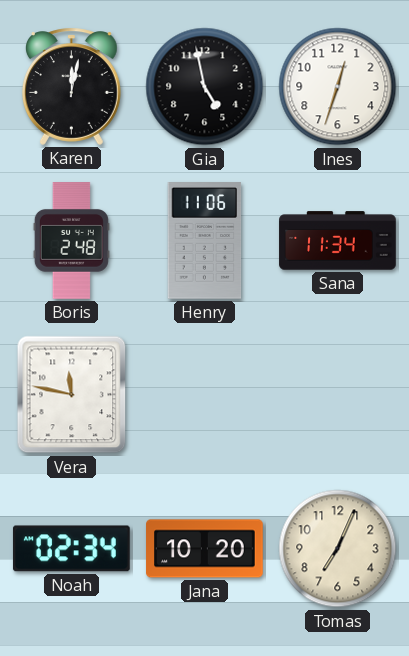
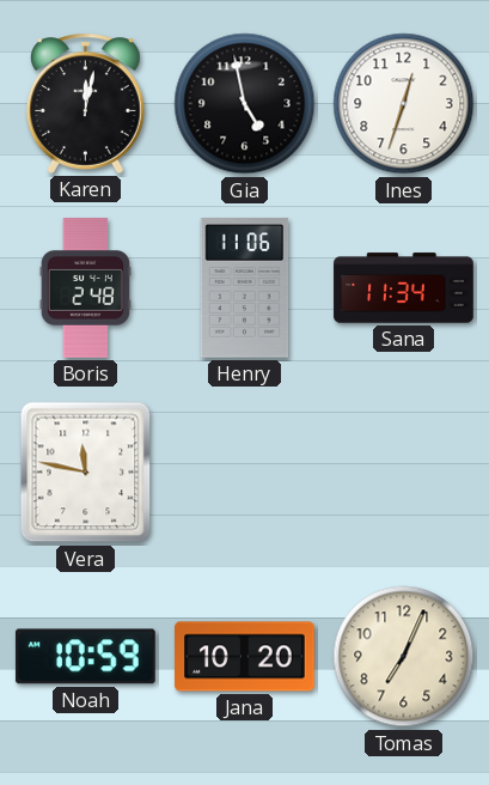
Noah: 02:34 -> 10:59 (86, 657)
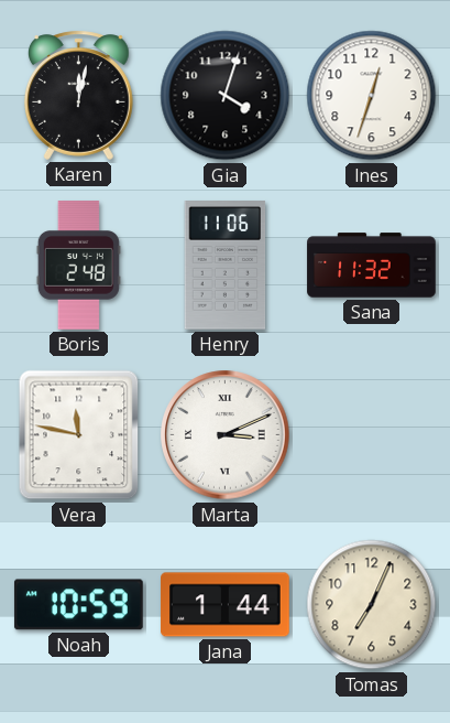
Gia: 4:58 -> 4:03 (226, 96)
Sana: 11:34 -> 11:32 (372, 266)
Marta: none -> 3:11 (226, 435)
Jana: 10:20 -> 1:44 (226, 605)
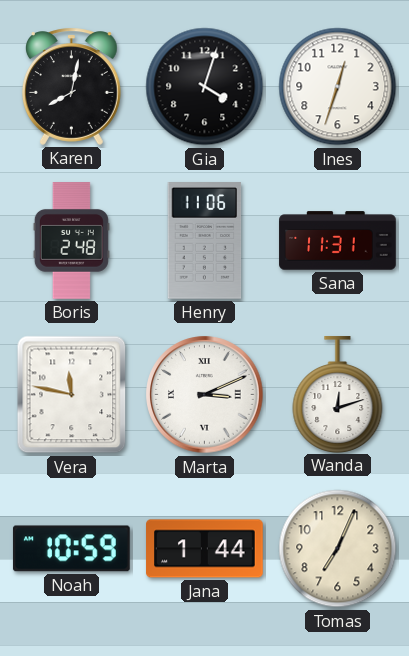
Karen: 12:02 -> 8:02 (71, 86)
Sana: 11:32 -> 11:31 (338, 241)
Wanda: none -> 12:12 (338, 394)
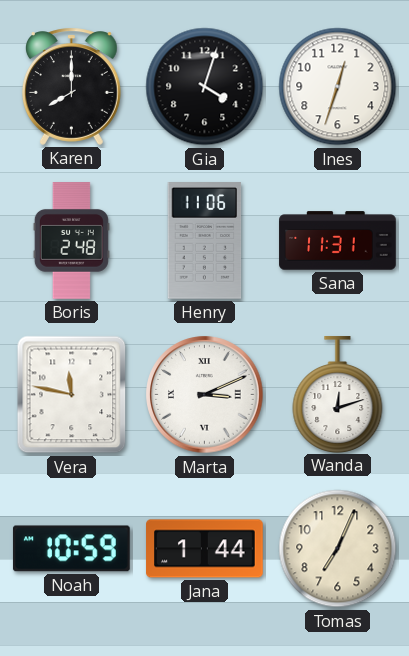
Karen: 8:02 -> 8:00 (71, 86)
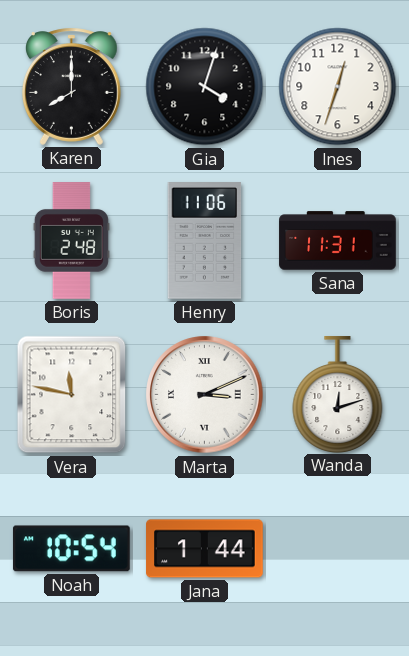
Noah: 10:59 -> 10:54 (72, 549)
Tomas: 7:04 -> none (338, 549)
